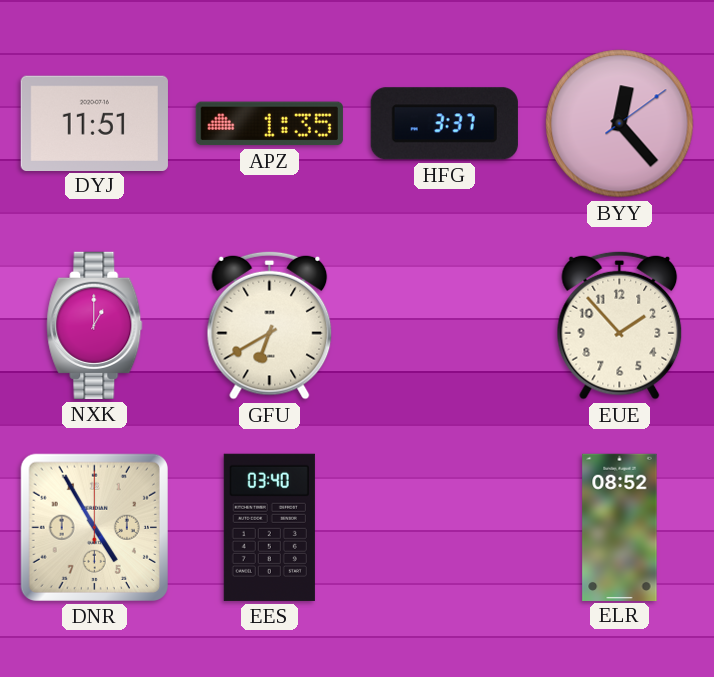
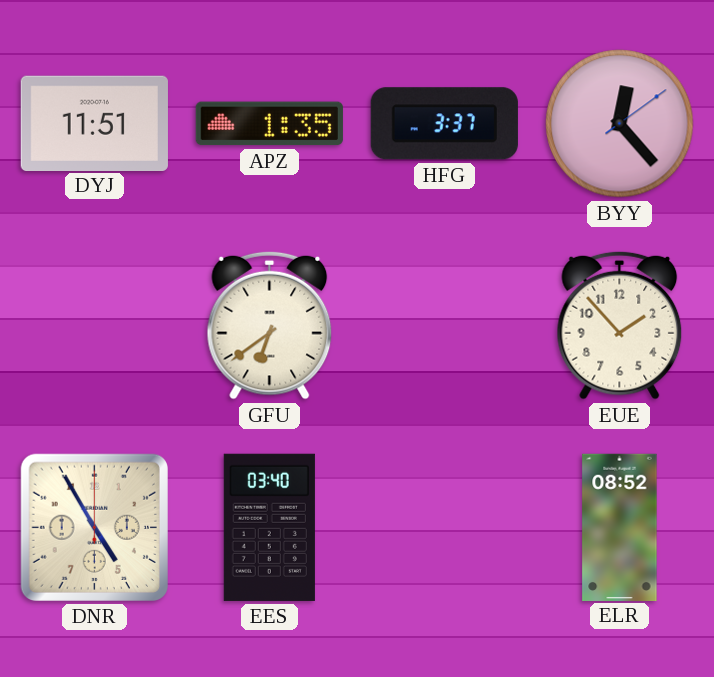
NXK: 1:00 -> none (95, 325)
GFU: 6:40 -> 6:39 (270, 325)
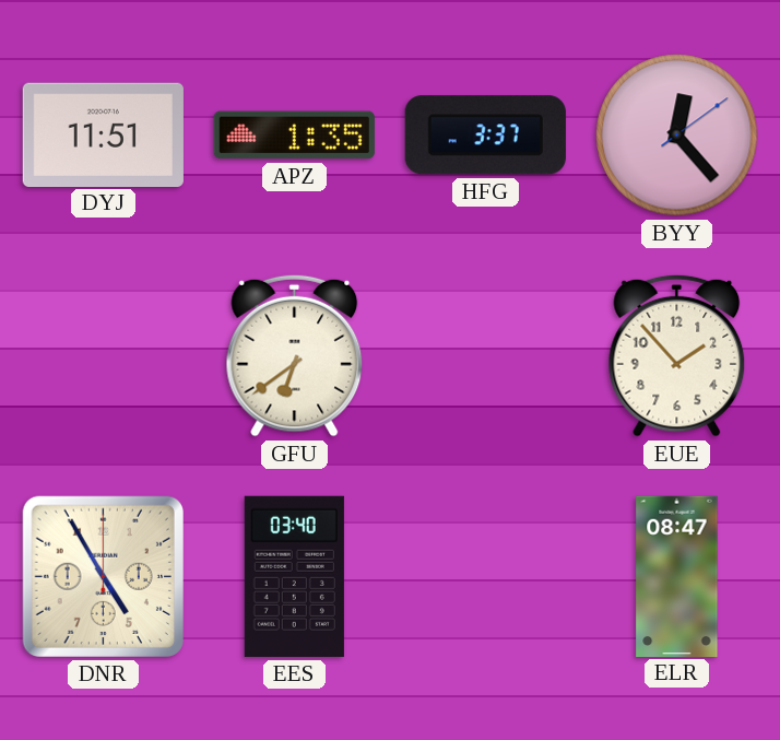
ELR: 08:52 -> 08:47 (677, 576)
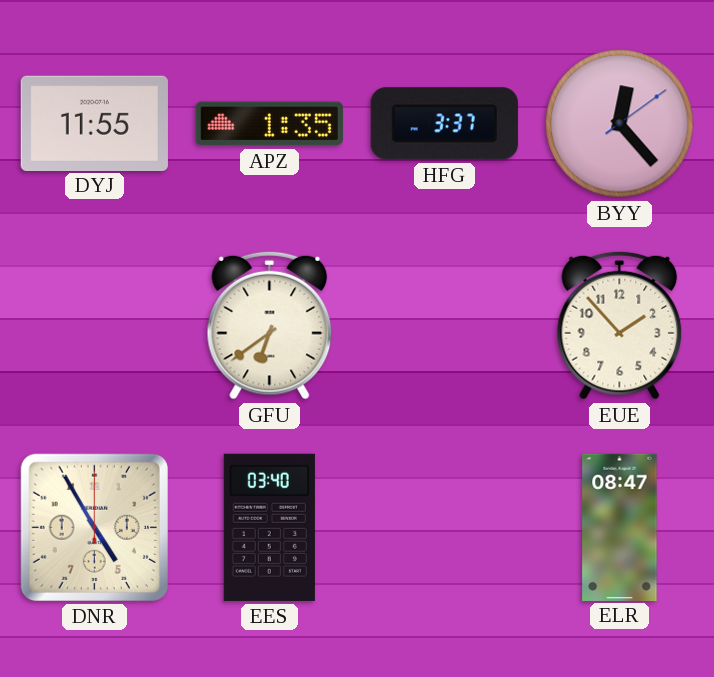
DYJ: 11:51 -> 11:55 (94, 123)
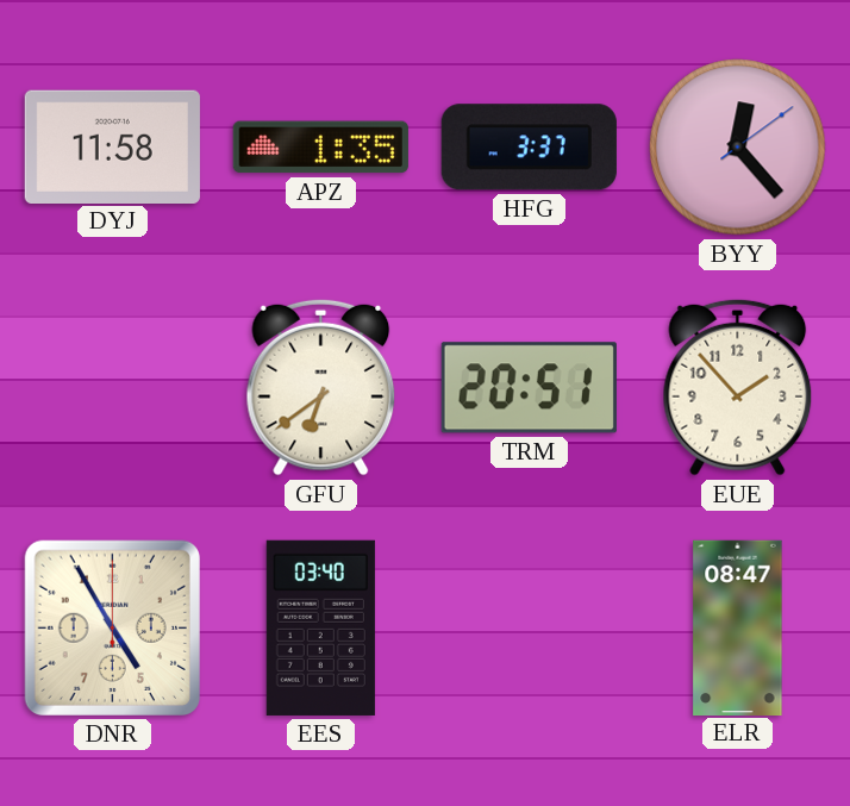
DYJ: 11:55 -> 11:58 (112, 146)
TRM: none -> 20:51 (529, 388)
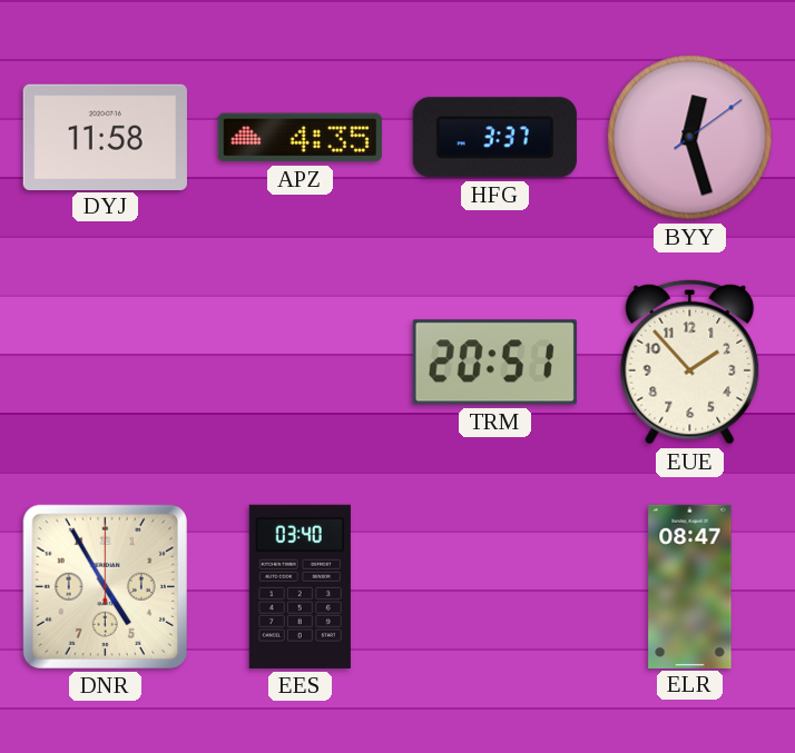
APZ: 1:35 -> 4:35 (300, 138)
BYY: 12:23 -> 12:27 (690, 138)
GFU: 6:39 -> none (321, 387)
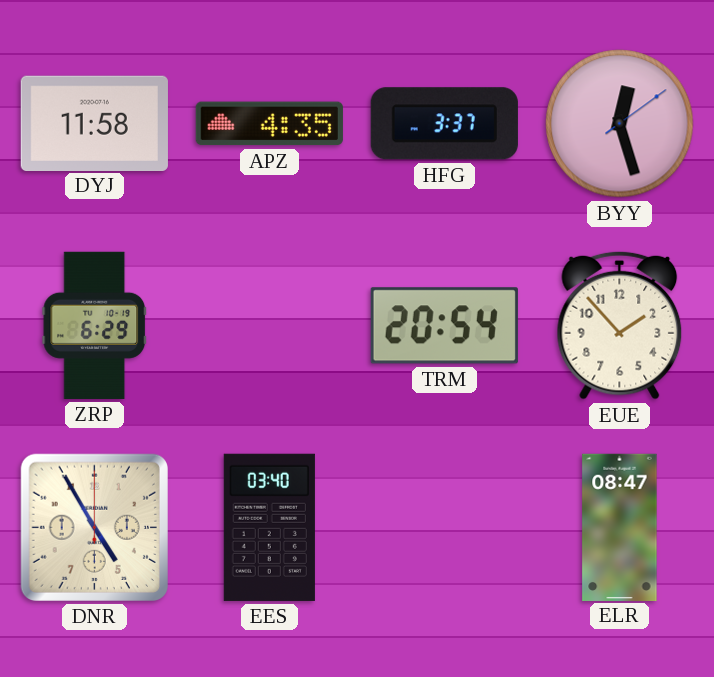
ZRP: none -> 6:29 (95, 325)
TRM: 20:51 -> 20:54 (444, 326)
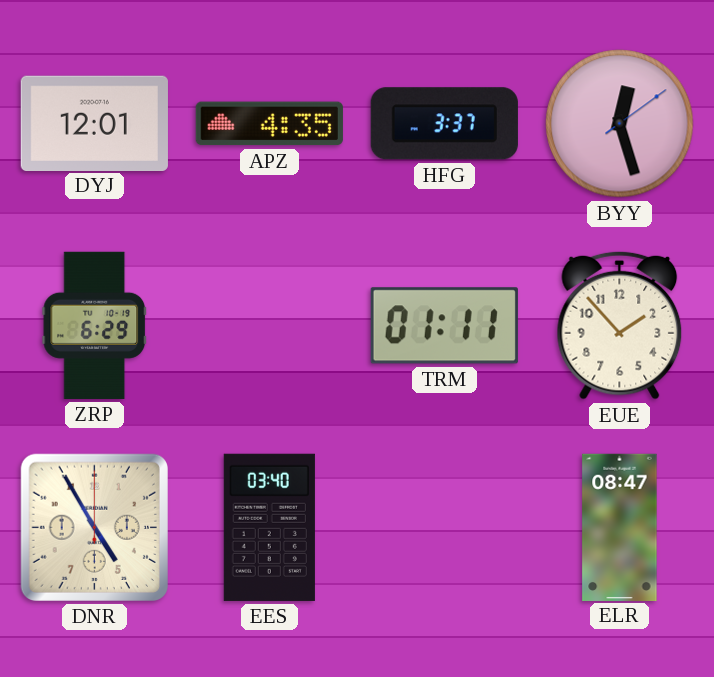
DYJ: 11:58 -> 12:01 (94, 123)
TRM: 20:54 -> 01:11 (444, 326)
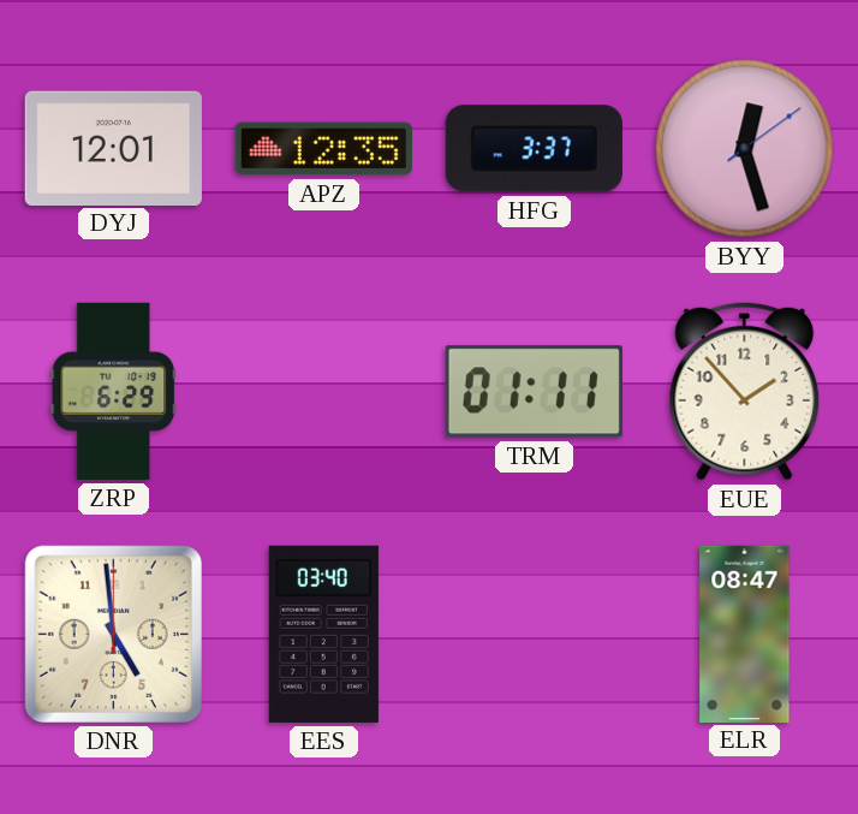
APZ: 4:35 -> 12:35 (323, 149)
DNR: 4:55 -> 4:59 (113, 634)
